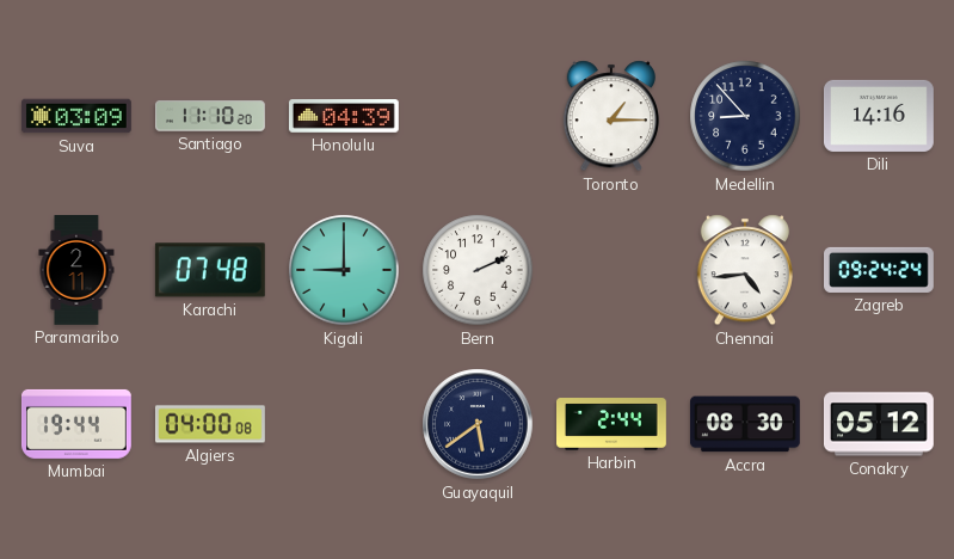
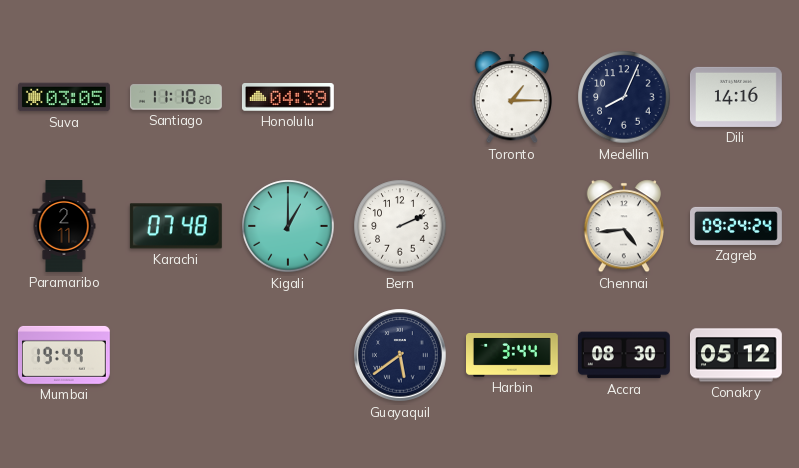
Suva: 03:09 -> 03:05 (65, 97)
Medellin: 8:53 -> 8:04 (624, 97)
Kigali: 9:00 -> 1:00 (288, 226)
Algiers: 04:00 -> none (210, 424)
Harbin: 2:44 -> 3:44 (513, 356)
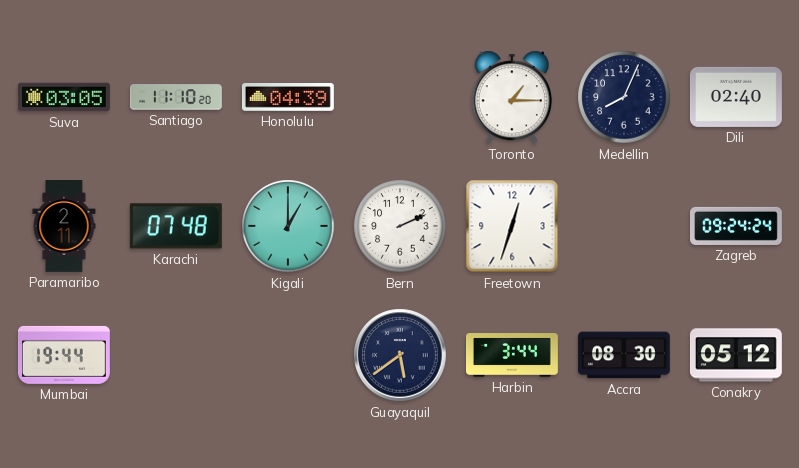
Dili: 14:16 -> 02:40 (736, 97)
Freetown: none -> 12:33 (512, 226)
Chennai: 4:44 -> none (624, 226)
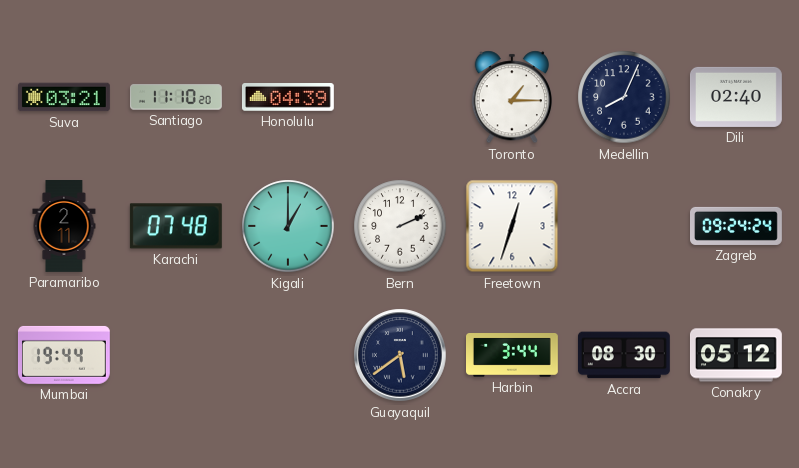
Suva: 03:05 -> 03:21 (65, 97)
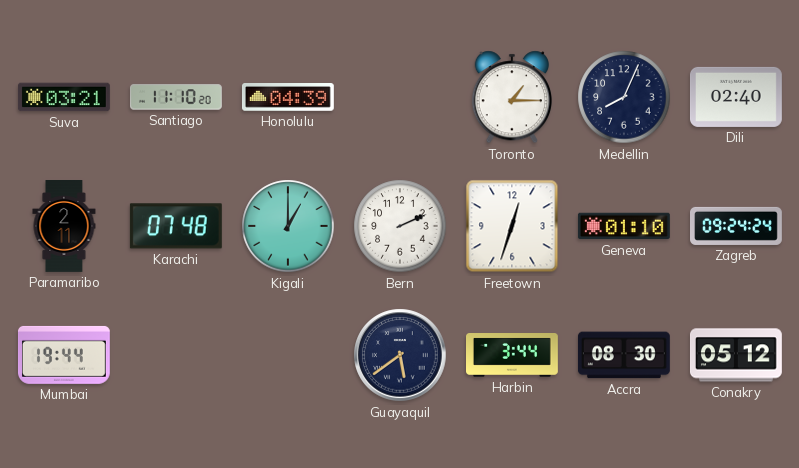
Geneva: none -> 01:10 (624, 226)
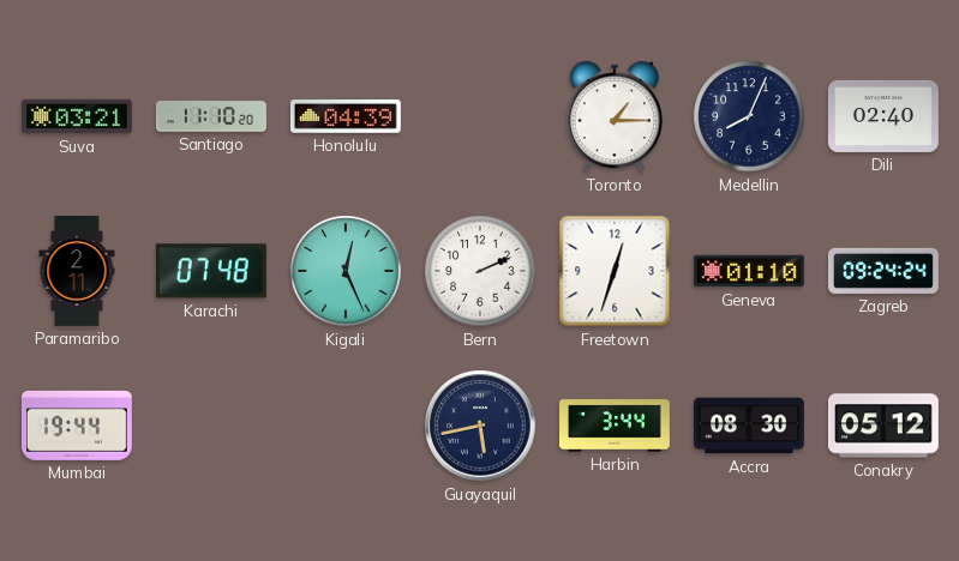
Kigali: 1:00 -> 12:26 (346, 271)
Guayaquil: 5:39 -> 5:43 (480, 426)
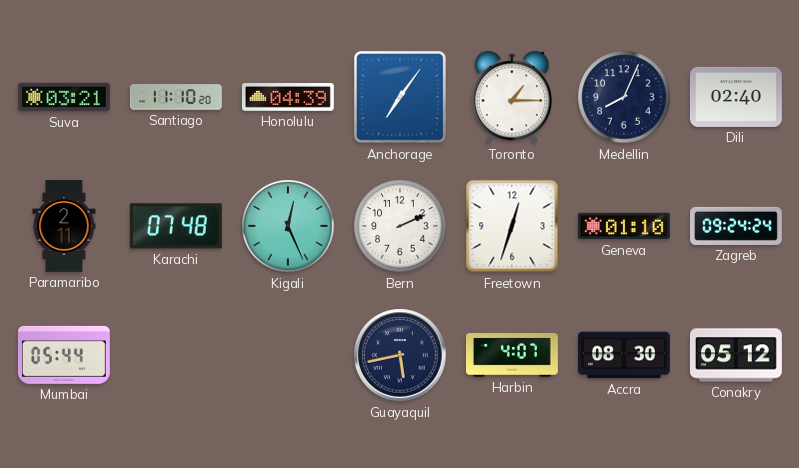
Anchorage: none -> 7:06 (400, 97)
Mumbai: 19:44 -> 05:44 (64, 355)
Harbin: 3:44 -> 4:07 (513, 356)
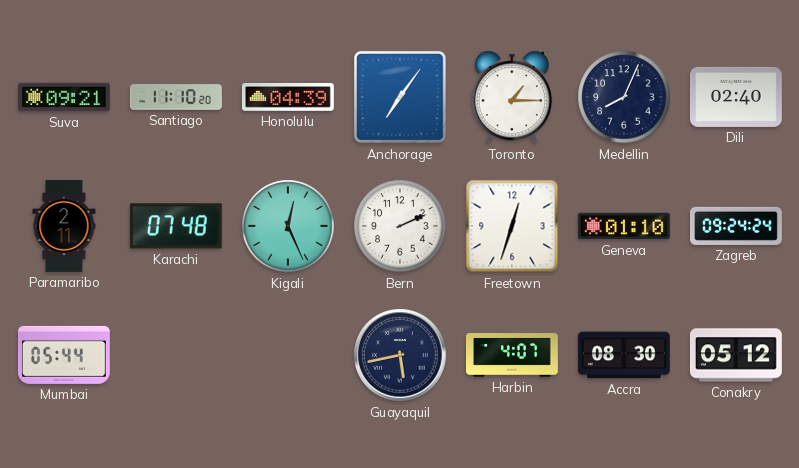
Suva: 03:21 -> 09:21 (65, 97)
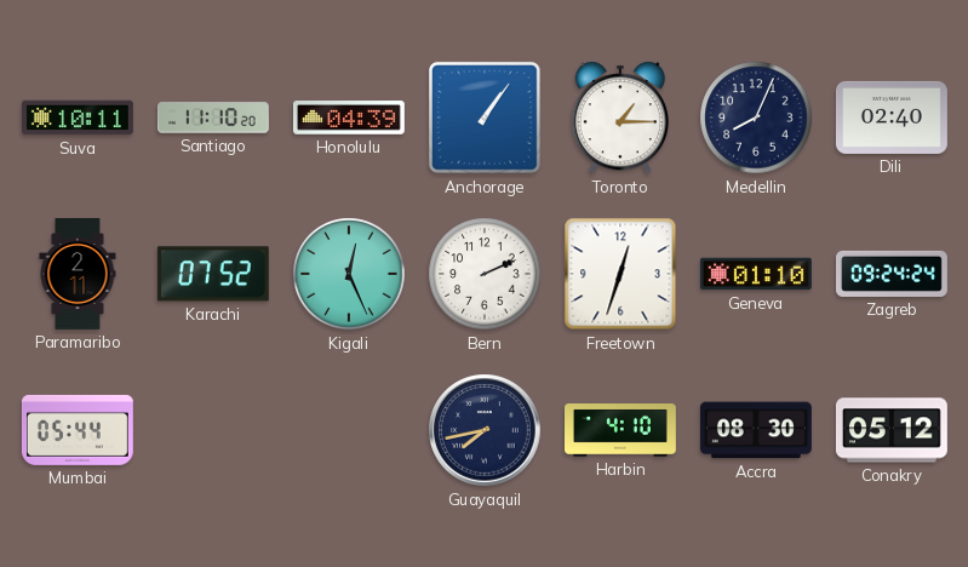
Suva: 09:21 -> 10:11 (79, 118)
Anchorage: 7:06 -> 1:06 (485, 118)
Karachi: 07:48 -> 07:52 (213, 274)
Guayaquil: 5:43 -> 7:43 (485, 430)
Harbin: 4:07 -> 4:10 (622, 431)
